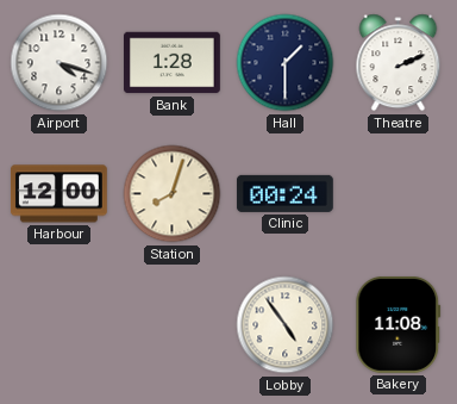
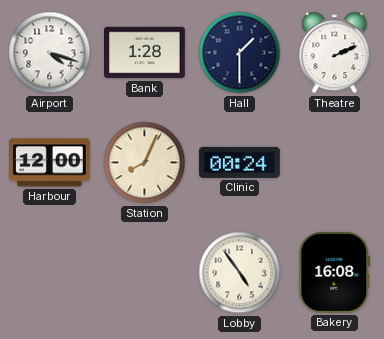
Station: 8:03 -> 8:04 (145, 163)
Bakery: 11:08 -> 16:08 (335, 272)
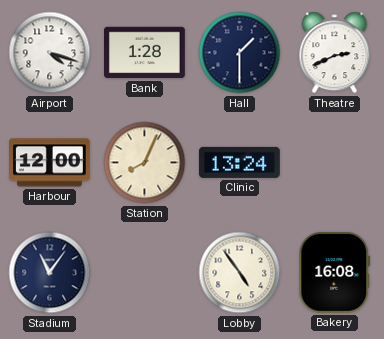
Theatre: 2:11 -> 2:41 (335, 53)
Clinic: 00:24 -> 13:24 (239, 162)
Stadium: none -> 11:06 (50, 273)
